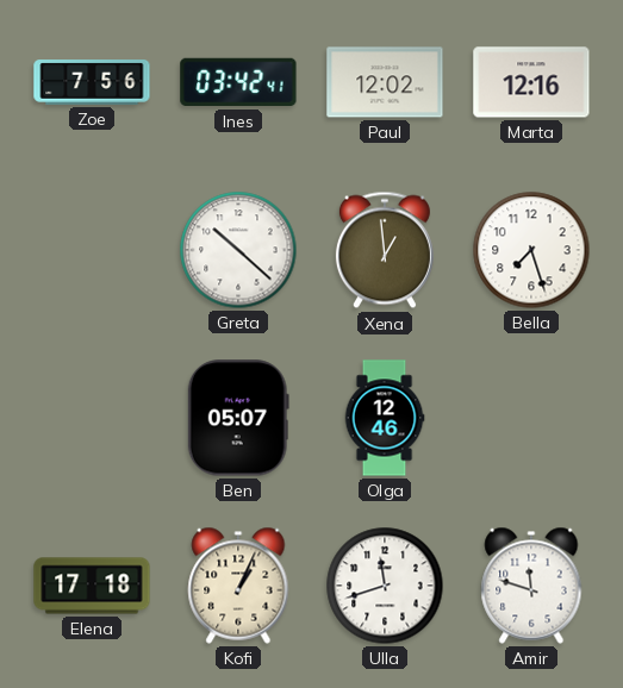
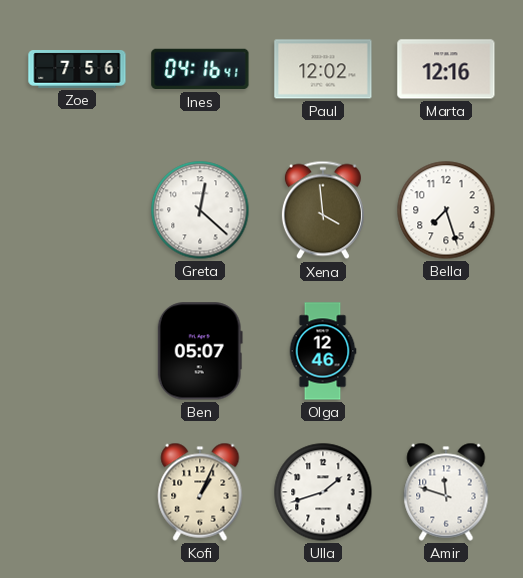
Ines: 03:42 -> 04:16 (200, 69)
Greta: 10:22 -> 12:22 (200, 210)
Xena: 12:59 -> 3:59 (323, 210)
Elena: 17:18 -> none (92, 586)
Ulla: 11:42 -> 1:42 (323, 492)
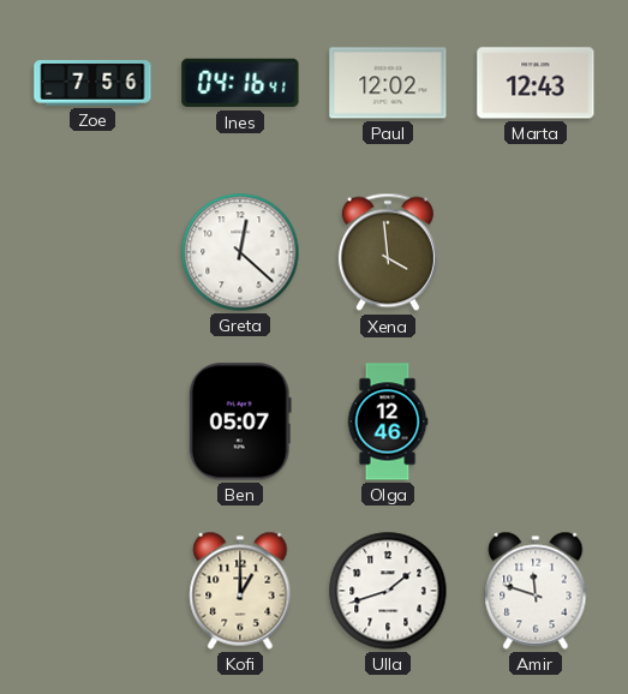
Marta: 12:16 -> 12:43 (536, 83)
Bella: 7:27 -> none (446, 210)
Kofi: 1:04 -> 1:00 (240, 591)
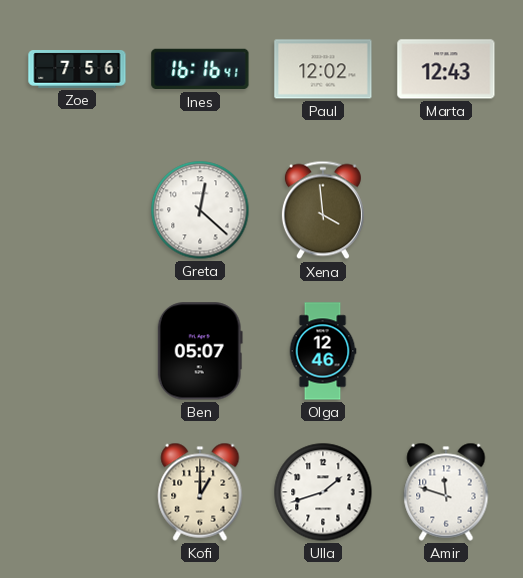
Ines: 04:16 -> 16:16 (200, 69)
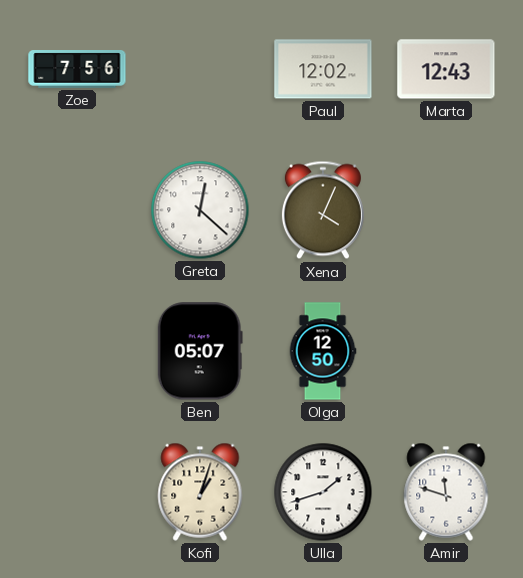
Ines: 16:16 -> none (200, 69)
Xena: 3:59 -> 4:04 (323, 210)
Olga: 12:46 -> 12:50 (323, 351)
Kofi: 1:00 -> 1:03 (200, 492)
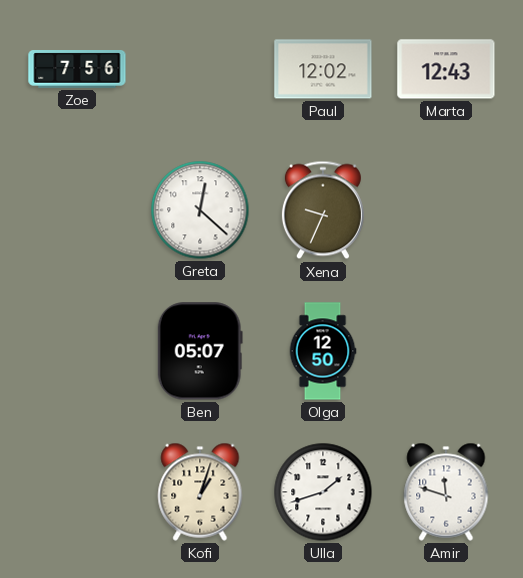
Xena: 4:04 -> 9:34 (323, 210)
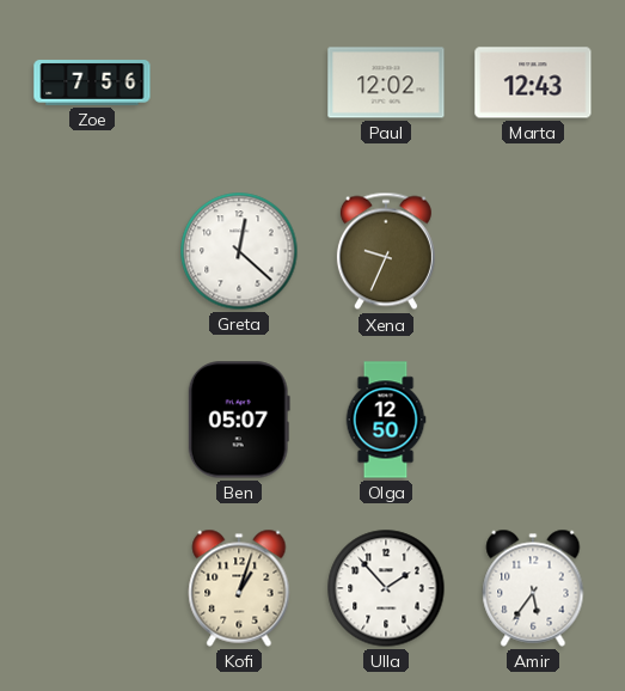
Ulla: 1:42 -> 1:53 (386, 588)
Amir: 11:48 -> 5:36 (533, 588)
